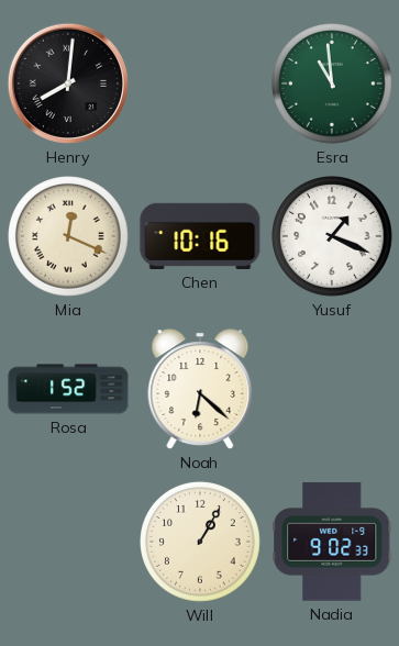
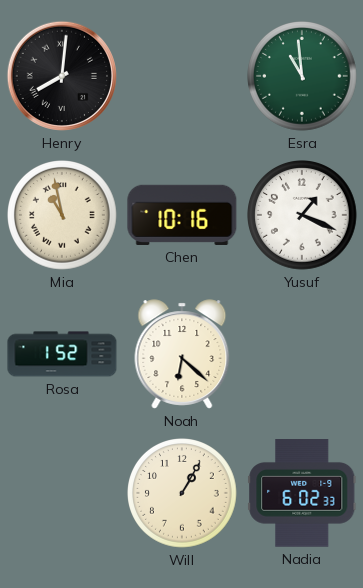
Mia: 12:19 -> 10:58 (63, 216)
Nadia: 9:02 -> 6:02 (302, 493)
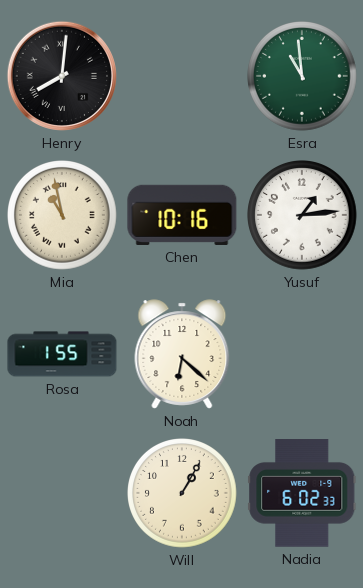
Yusuf: 1:19 -> 1:14 (303, 216)
Rosa: 1:52 -> 1:55 (62, 354)
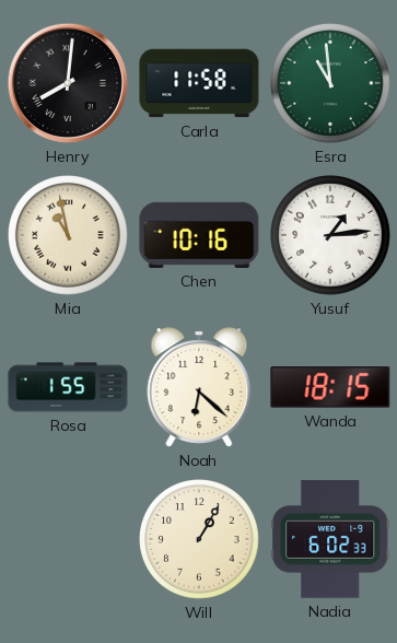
Carla: none -> 11:58 (199, 83)
Wanda: none -> 18:15 (330, 388)
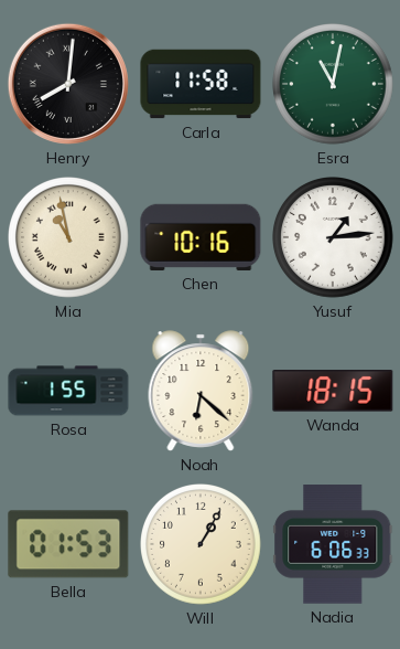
Esra: 10:59 -> 11:02 (334, 85)
Bella: none -> 01:53 (68, 544)
Nadia: 6:02 -> 6:06 (333, 544)
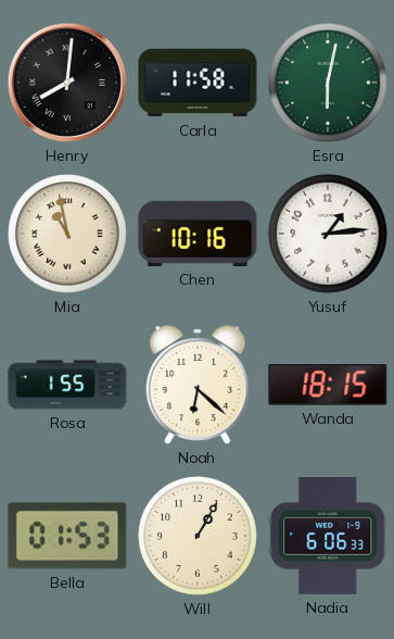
Esra: 11:02 -> 6:02 (329, 84)
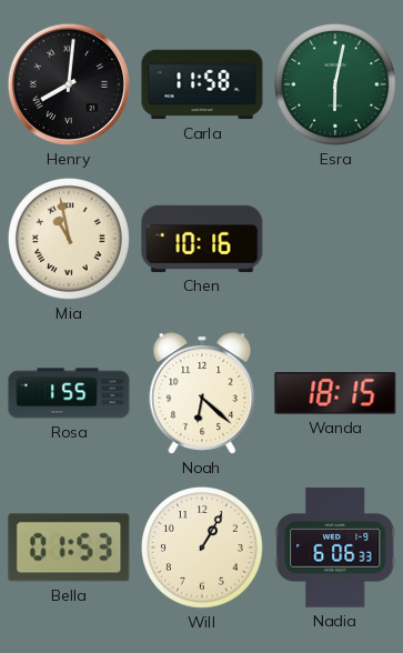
Yusuf: 1:14 -> none (329, 235)
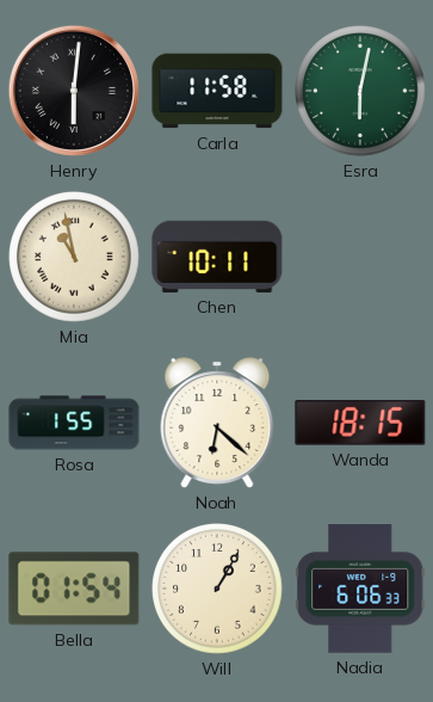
Henry: 8:01 -> 6:01 (74, 91)
Chen: 10:16 -> 10:11 (217, 257)
Bella: 01:53 -> 01:54 (74, 589)
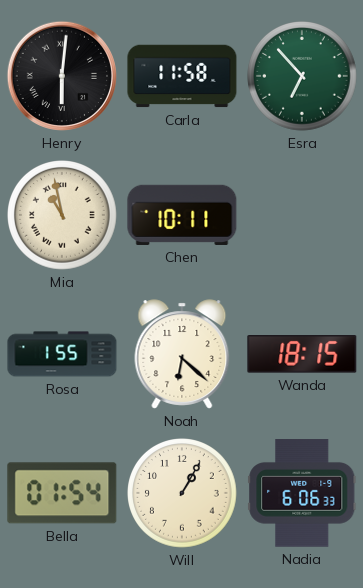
Esra: 6:02 -> 6:53 (303, 77)
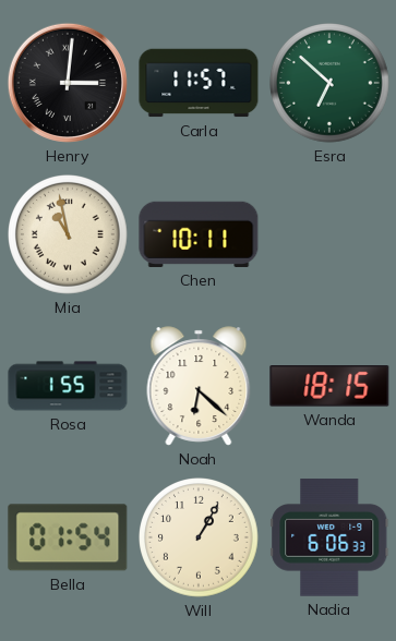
Henry: 6:01 -> 3:01 (68, 83)
Carla: 11:58 -> 11:57 (199, 83)
Esra: 6:53 -> 6:52 (331, 84)
